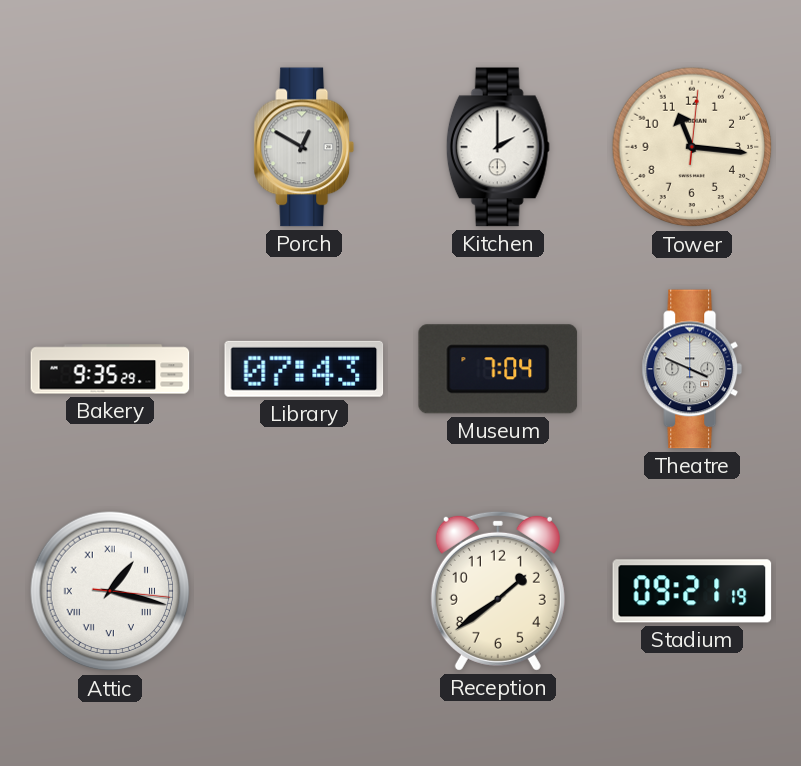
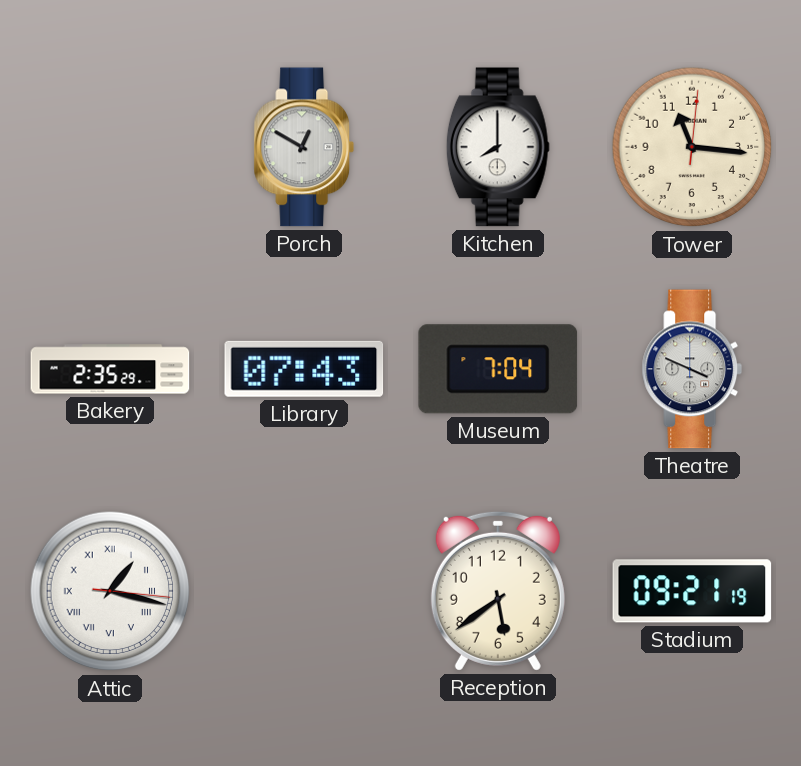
Kitchen: 2:00 -> 8:00 (498, 147)
Bakery: 9:35 -> 2:35 (110, 369)
Reception: 1:39 -> 5:39 (498, 591)
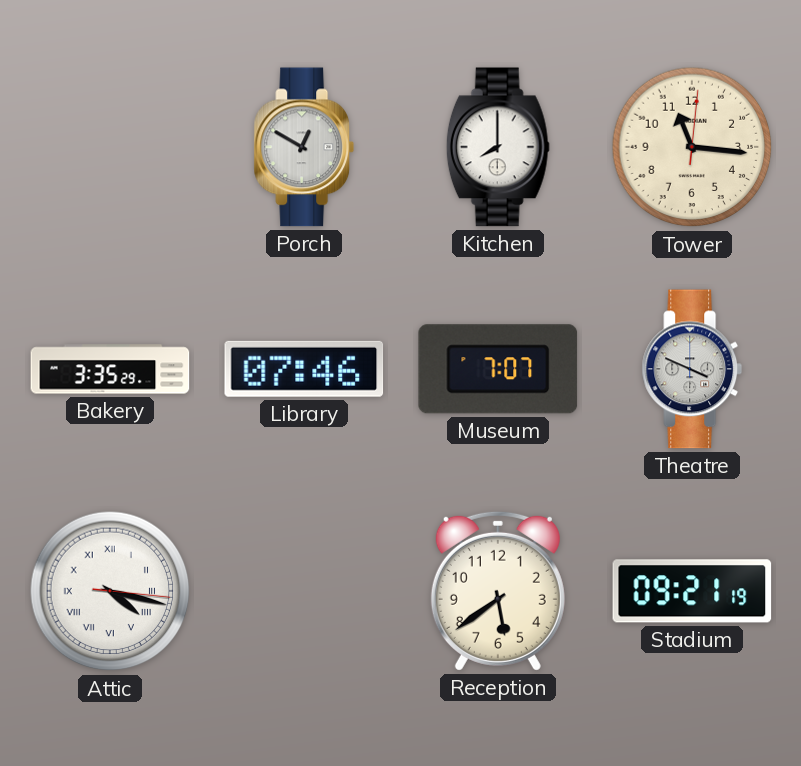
Bakery: 2:35 -> 3:35 (110, 369)
Library: 07:43 -> 07:46 (304, 369)
Museum: 7:04 -> 7:07 (498, 369)
Attic: 1:17 -> 4:17 (110, 591)
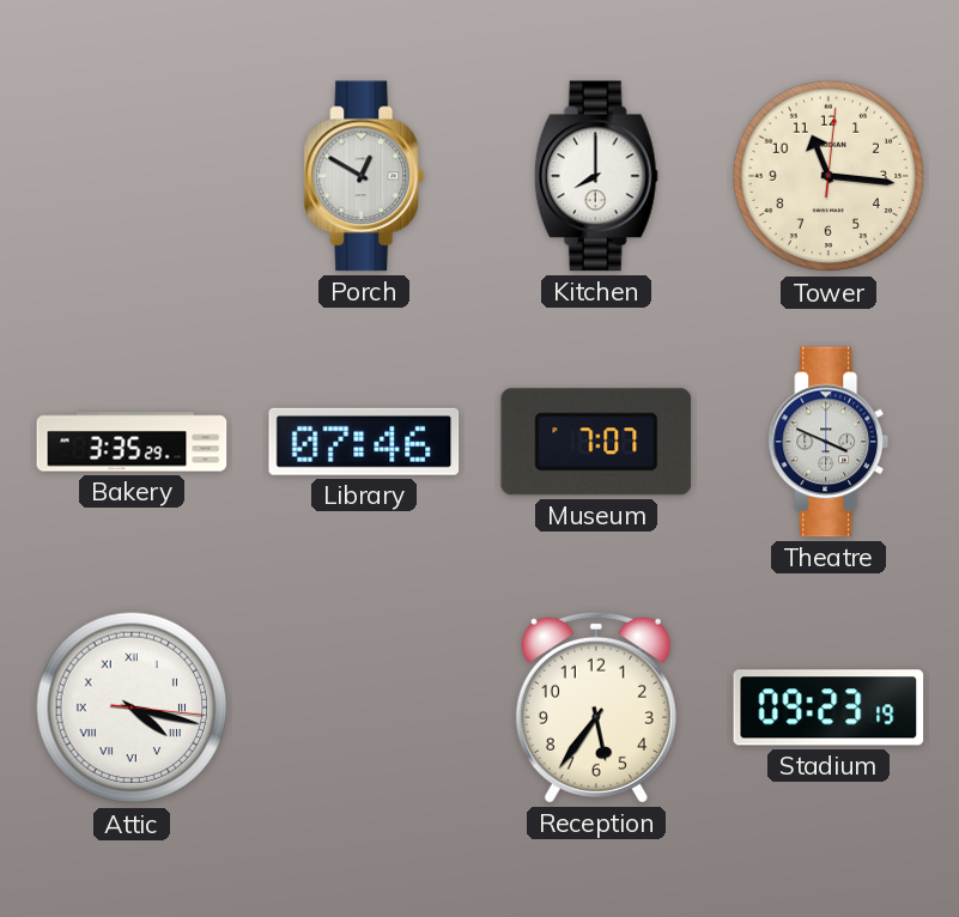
Reception: 5:39 -> 5:36 (596, 708)
Stadium: 09:21 -> 09:23 (828, 708)
